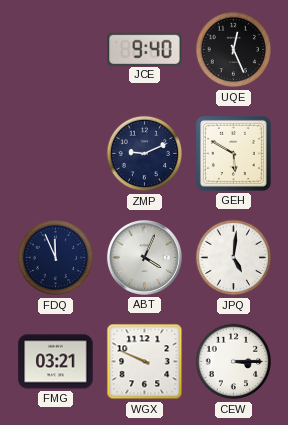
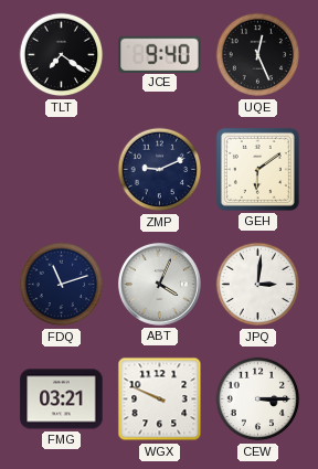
TLT: none -> 7:21 (62, 55)
GEH: 5:50 -> 6:09 (257, 169)
FDQ: 11:56 -> 11:12 (62, 285)
JPQ: 5:01 -> 3:01 (258, 285)
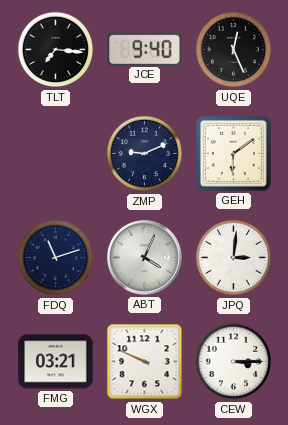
TLT: 7:21 -> 7:16 (56, 50)
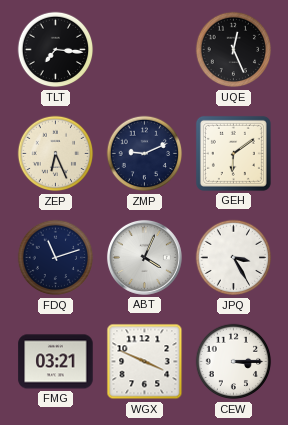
JCE: 9:40 -> none (145, 49)
ZEP: none -> 6:26 (56, 154)
JPQ: 3:01 -> 3:25 (234, 258)
WGX: 9:49 -> 3:49 (145, 362)
